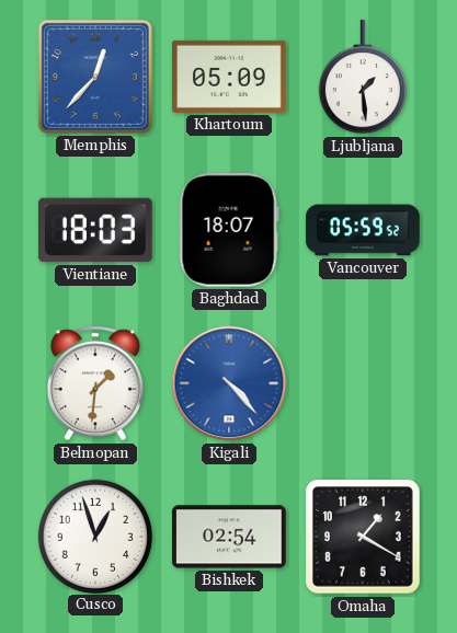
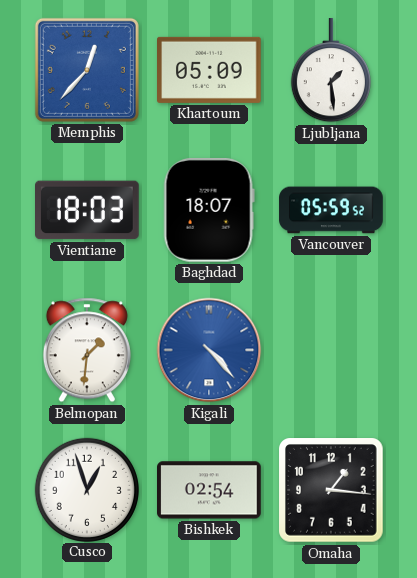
Omaha: 1:20 -> 1:16 (331, 490)
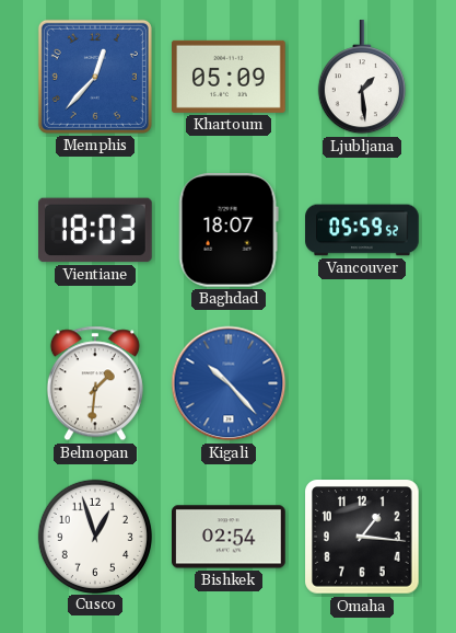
Kigali: 4:23 -> 10:23 (229, 383)
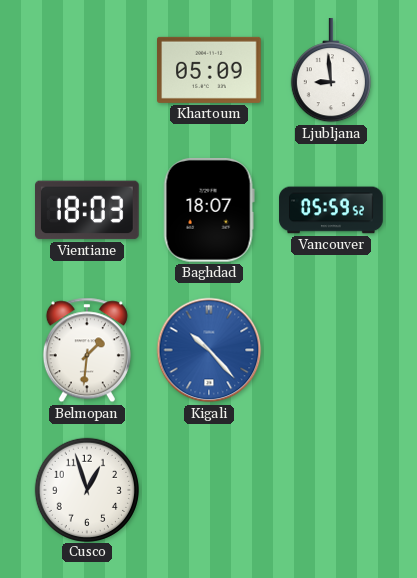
Memphis: 12:37 -> none (95, 77)
Ljubljana: 1:29 -> 8:59 (331, 71)
Bishkek: 02:54 -> none (230, 537)
Omaha: 1:16 -> none (362, 537)
